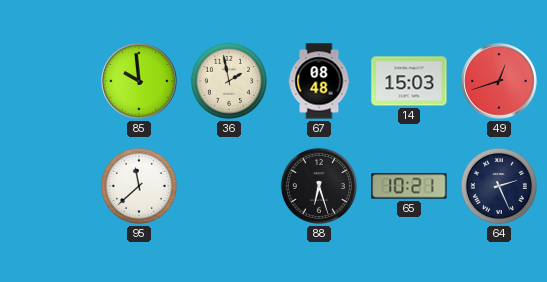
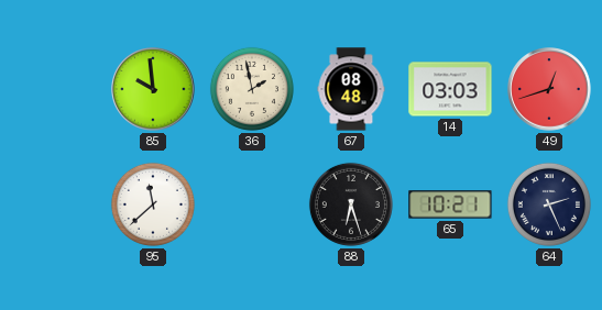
14: 15:03 -> 03:03 (450, 89)
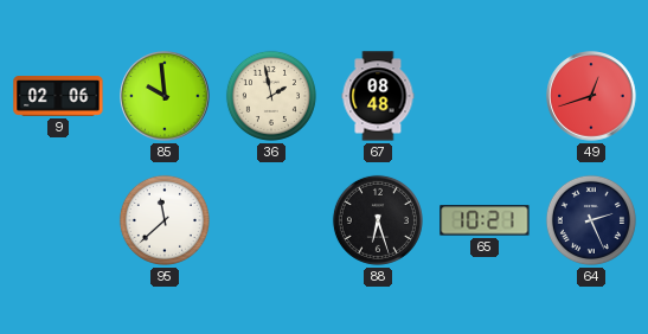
9: none -> 02:06 (58, 97)
14: 03:03 -> none (450, 89)
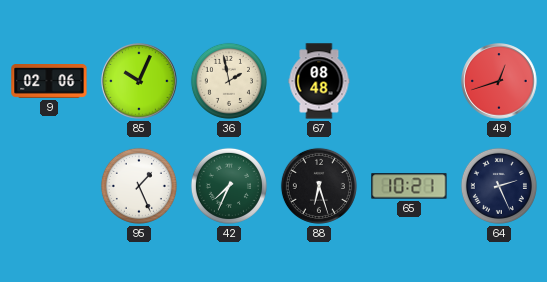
85: 9:59 -> 10:04 (139, 81)
95: 11:38 -> 1:26 (139, 186)
42: none -> 7:34 (229, 186)
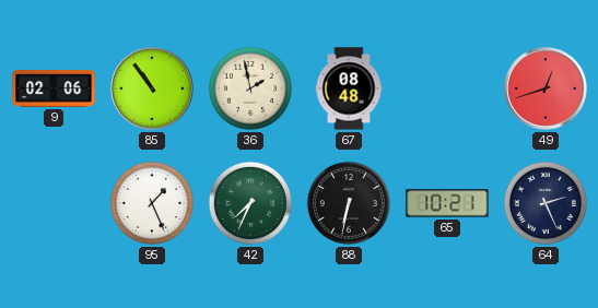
85: 10:04 -> 10:54 (152, 88)
88: 6:27 -> 6:32 (349, 203)
